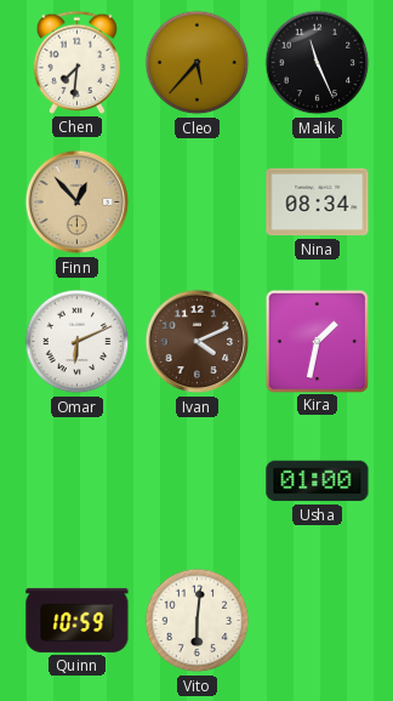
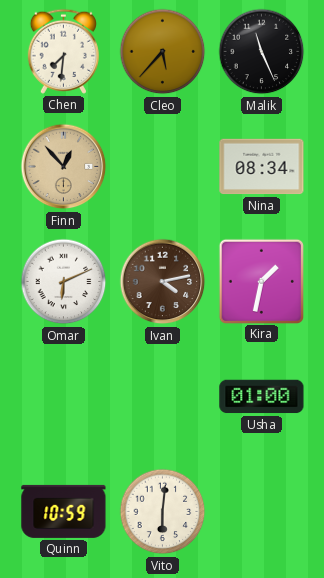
Ivan: 4:11 -> 4:13 (163, 282)
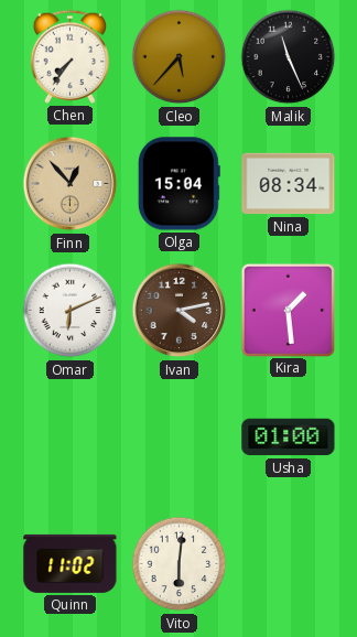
Chen: 7:31 -> 7:36 (69, 56)
Olga: none -> 15:04 (178, 184)
Kira: 1:32 -> 1:29 (288, 310)
Quinn: 10:59 -> 11:02 (71, 563)
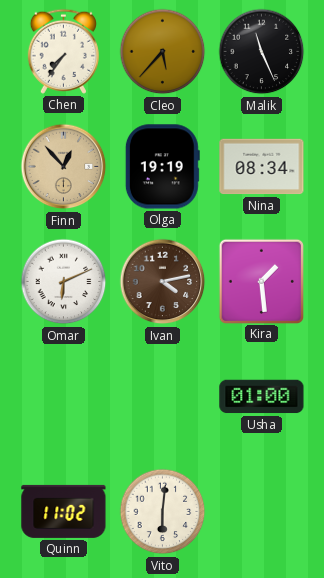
Olga: 15:04 -> 19:19 (162, 167)
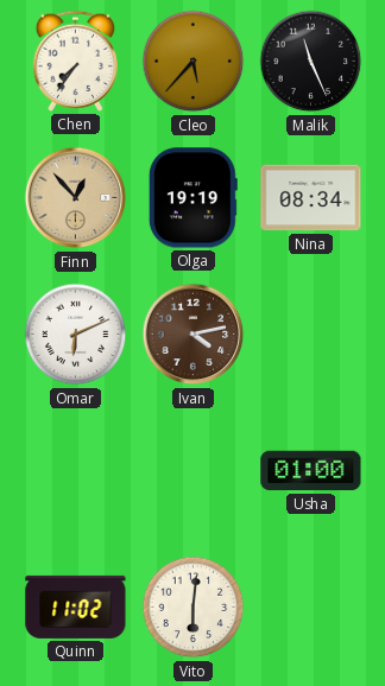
Kira: 1:29 -> none (261, 281)
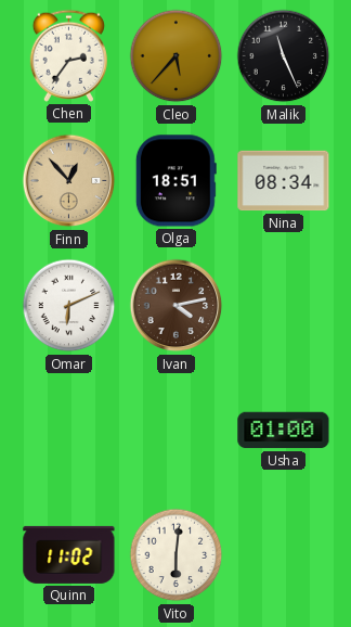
Chen: 7:36 -> 2:36 (68, 55)
Olga: 19:19 -> 18:51 (175, 181)
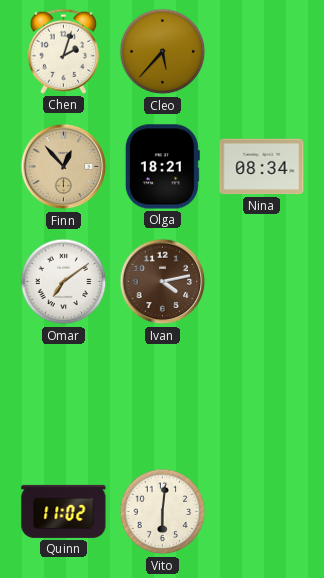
Chen: 2:36 -> 2:03 (63, 51)
Malik: 11:26 -> none (284, 56)
Olga: 18:51 -> 18:21 (162, 167)
Omar: 6:11 -> 7:09 (64, 282)
Usha: 01:00 -> none (284, 431)
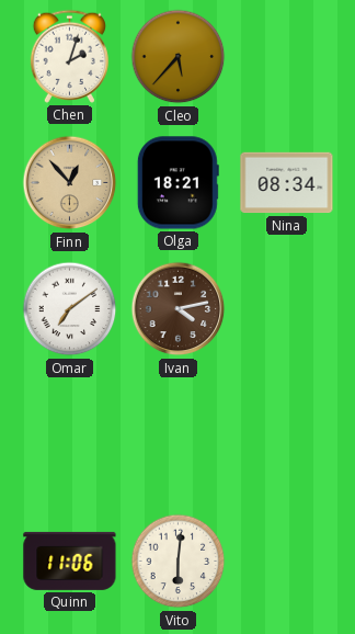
Quinn: 11:02 -> 11:06 (70, 561)
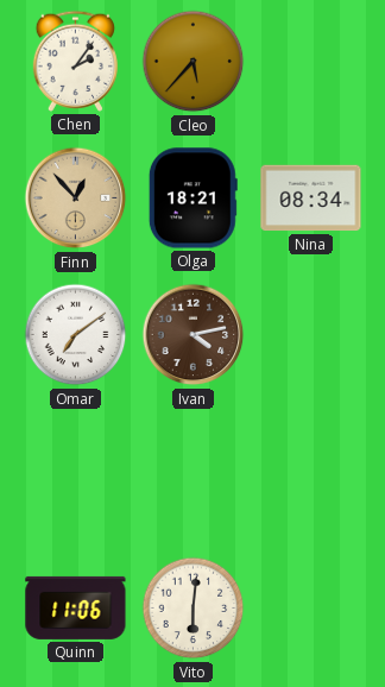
Chen: 2:03 -> 2:06 (75, 61)
